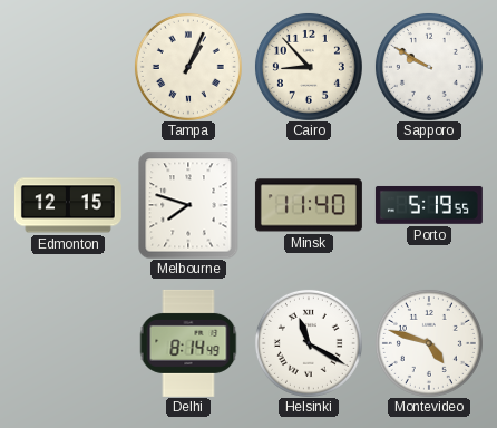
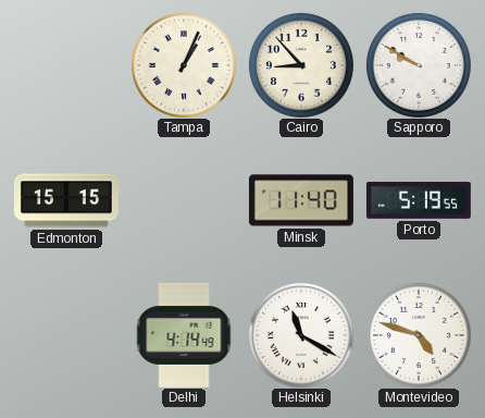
Edmonton: 12:15 -> 15:15 (66, 200)
Melbourne: 7:48 -> none (188, 205)
Delhi: 8:14 -> 4:14 (184, 335)
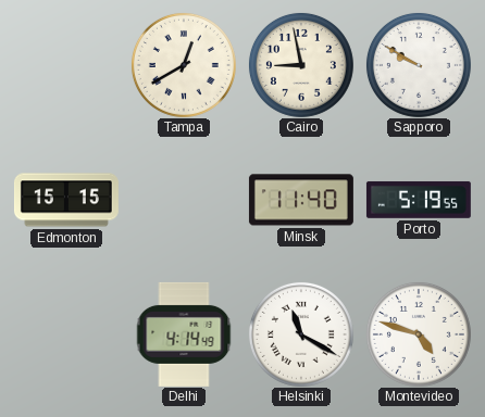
Tampa: 1:04 -> 12:40 (184, 65)
Cairo: 8:53 -> 8:58 (301, 65)
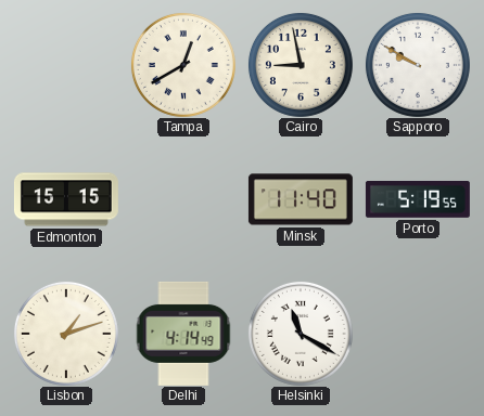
Lisbon: none -> 1:12 (66, 334)
Montevideo: 4:48 -> none (419, 334)
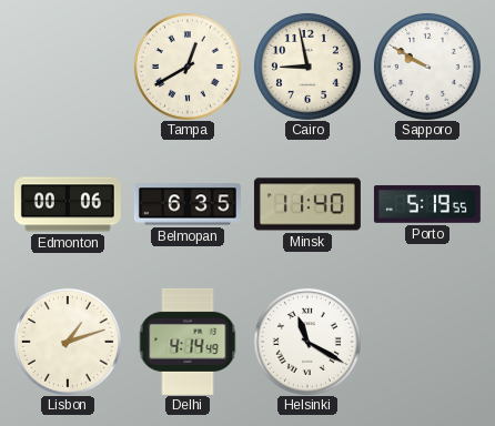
Edmonton: 15:15 -> 00:06 (68, 204)
Belmopan: none -> 6:35 (188, 204)
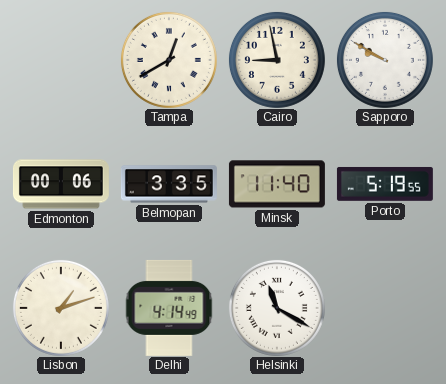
Belmopan: 6:35 -> 3:35 (169, 184)
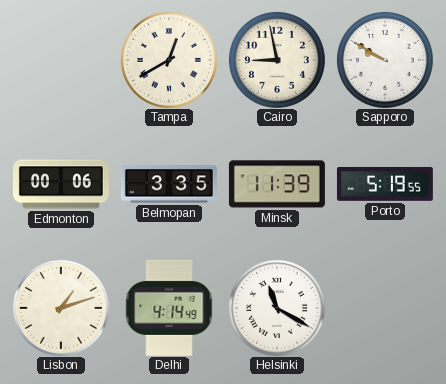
Minsk: 11:40 -> 11:39 (277, 184)
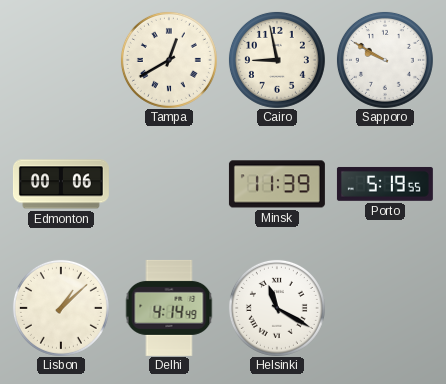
Belmopan: 3:35 -> none (169, 184)
Lisbon: 1:12 -> 1:08 (61, 308)
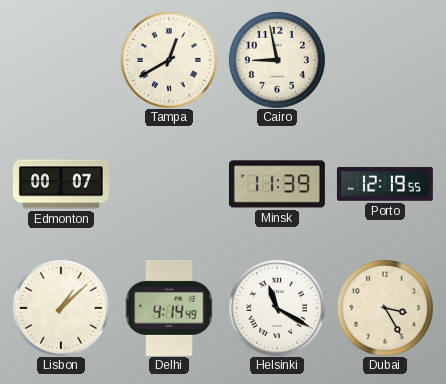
Sapporo: 9:50 -> none (385, 60)
Edmonton: 00:06 -> 00:07 (61, 184)
Porto: 5:19 -> 12:19 (385, 184)
Dubai: none -> 3:25 (385, 308)
